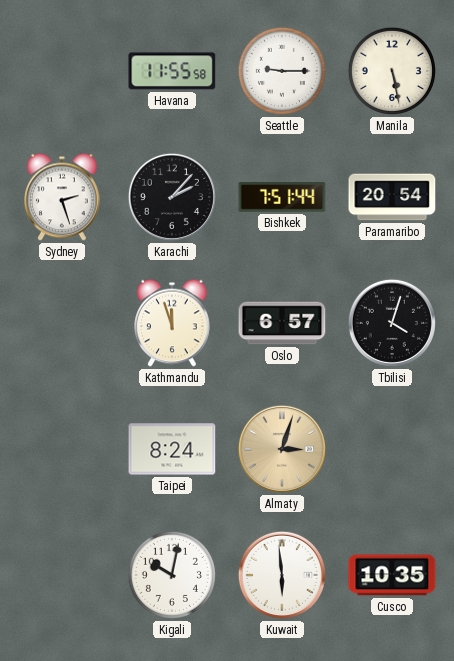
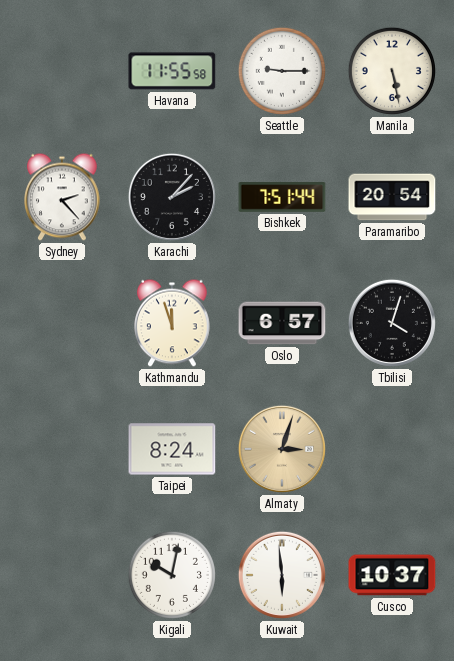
Sydney: 2:27 -> 2:23 (62, 197)
Cusco: 10:35 -> 10:37 (392, 575)
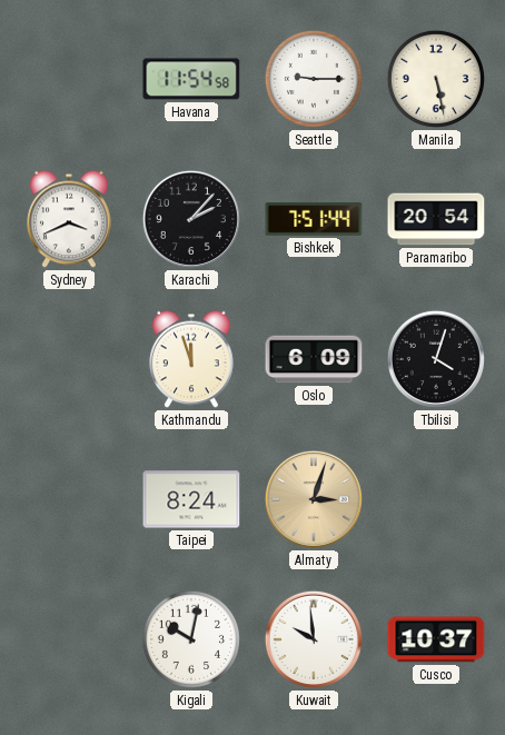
Havana: 11:55 -> 11:54 (191, 79)
Sydney: 2:23 -> 3:41 (69, 219)
Oslo: 6:57 -> 6:09 (314, 359)
Kuwait: 5:59 -> 9:59 (314, 639)
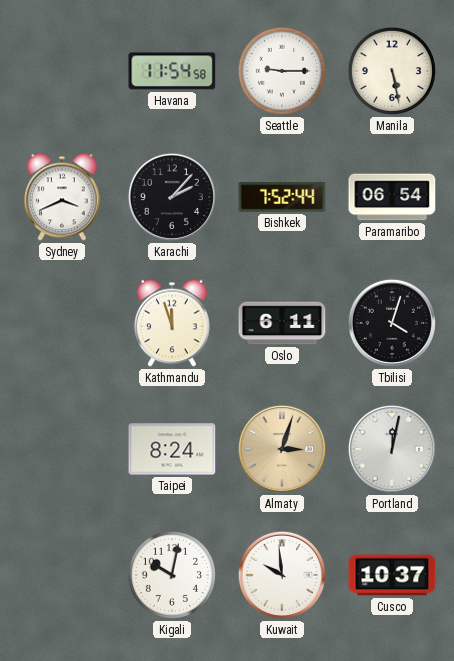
Bishkek: 7:51 -> 7:52 (282, 197)
Paramaribo: 20:54 -> 06:54 (392, 197)
Oslo: 6:09 -> 6:11 (282, 323)
Portland: none -> 12:02 (392, 449)
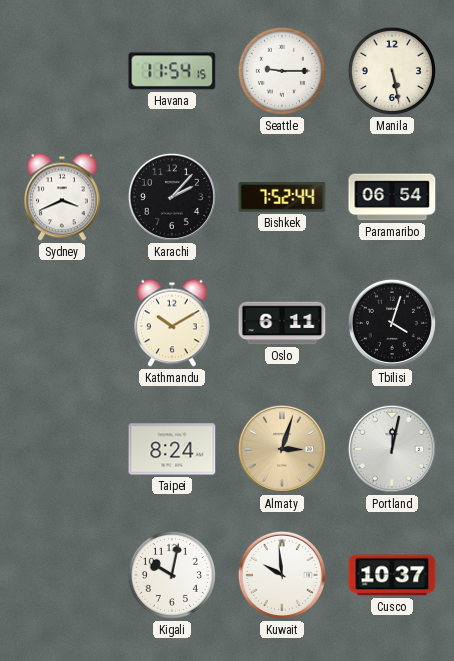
Havana: 11:54:58 -> 11:54:15 (172, 71)
Kathmandu: 11:57 -> 10:10 (172, 323)
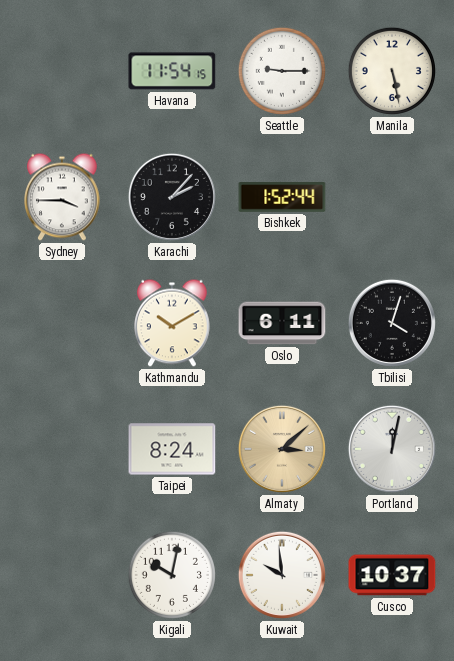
Sydney: 3:41 -> 3:45 (62, 197)
Bishkek: 7:52 -> 1:52 (282, 197)
Paramaribo: 06:54 -> none (392, 197)
Almaty: 3:03 -> 3:08 (282, 449)
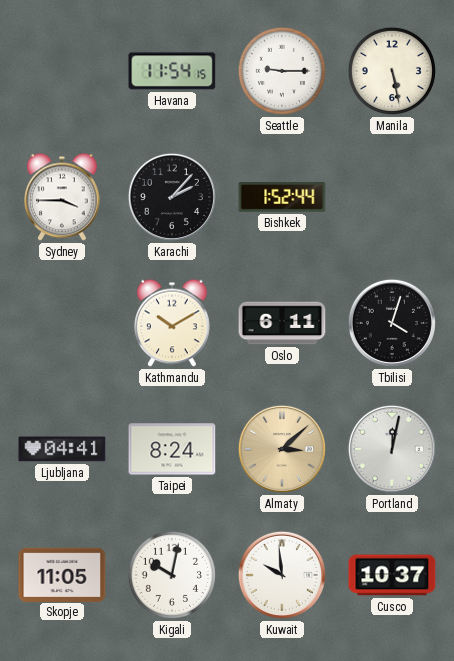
Ljubljana: none -> 04:41 (62, 449)
Skopje: none -> 11:05 (62, 574)
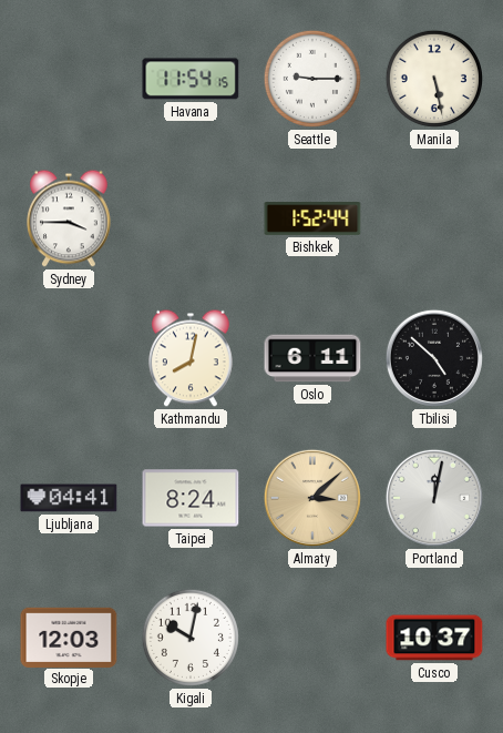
Karachi: 2:07 -> none (172, 197)
Kathmandu: 10:10 -> 8:02 (191, 358)
Tbilisi: 4:03 -> 4:52 (434, 358)
Skopje: 11:05 -> 12:03 (69, 637)
Kuwait: 9:59 -> none (282, 575)
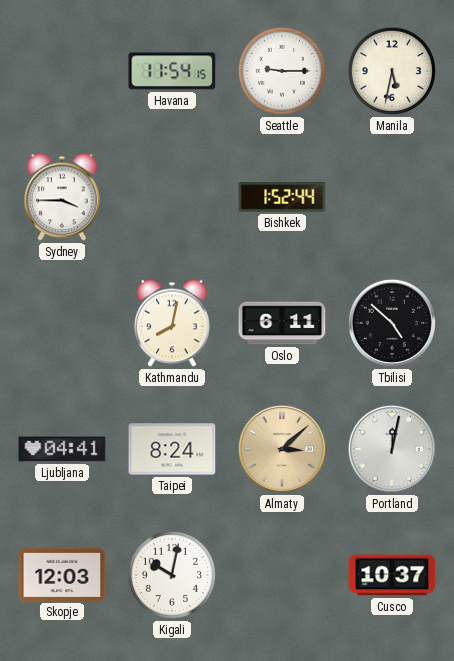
Manila: 5:28 -> 5:32 (392, 71)
